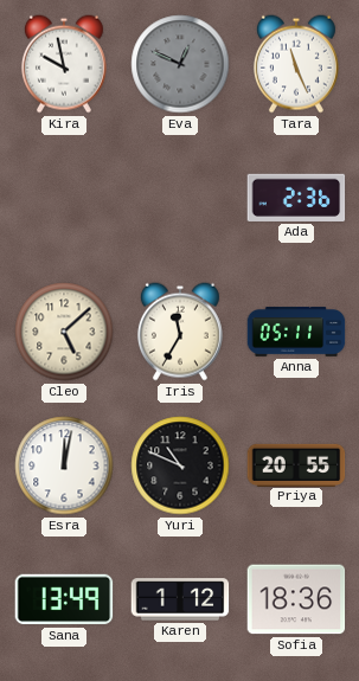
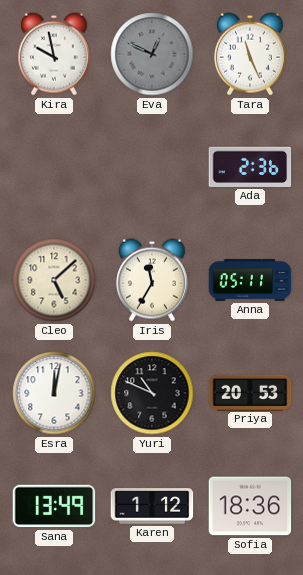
Priya: 20:55 -> 20:53 (250, 392)
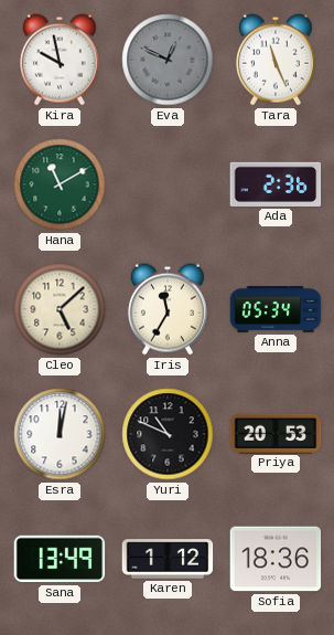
Hana: none -> 11:10 (60, 184)
Anna: 05:11 -> 05:34 (276, 309)
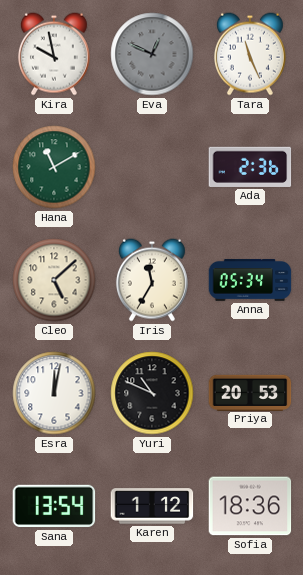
Sana: 13:49 -> 13:54 (54, 506)
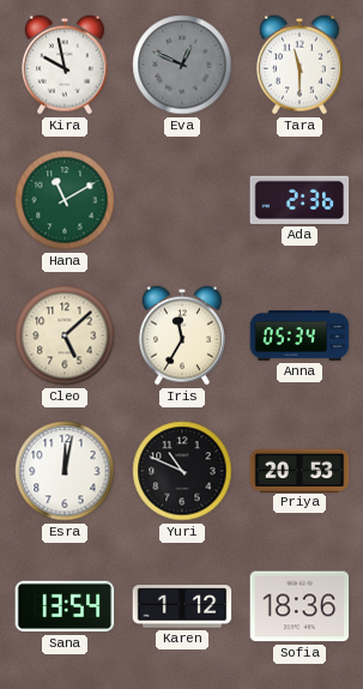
Tara: 11:26 -> 11:30 (300, 65)
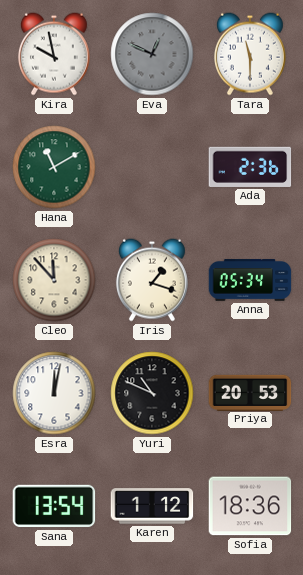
Cleo: 5:08 -> 11:53 (54, 280)
Iris: 11:35 -> 1:18 (152, 280)
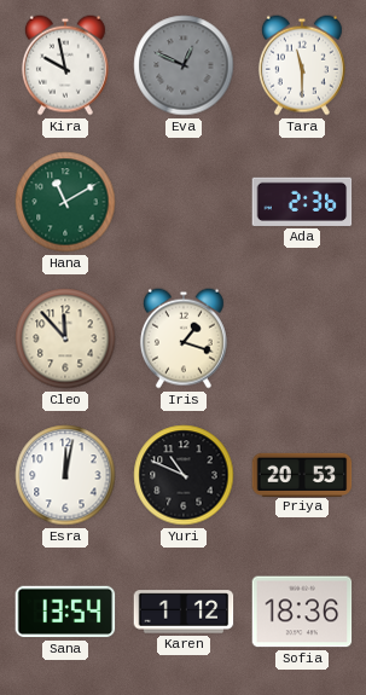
Anna: 05:34 -> none (250, 280)
